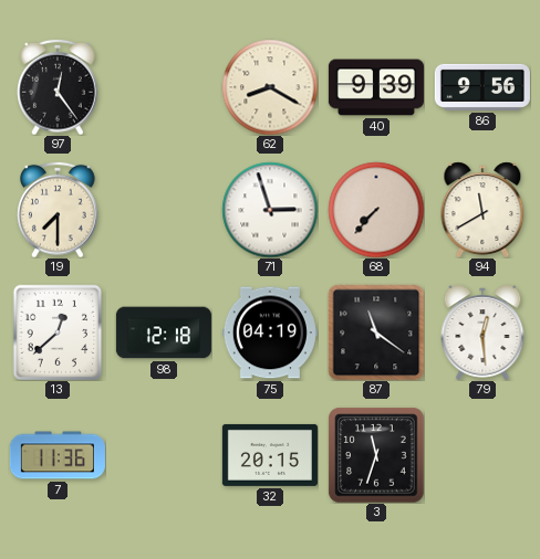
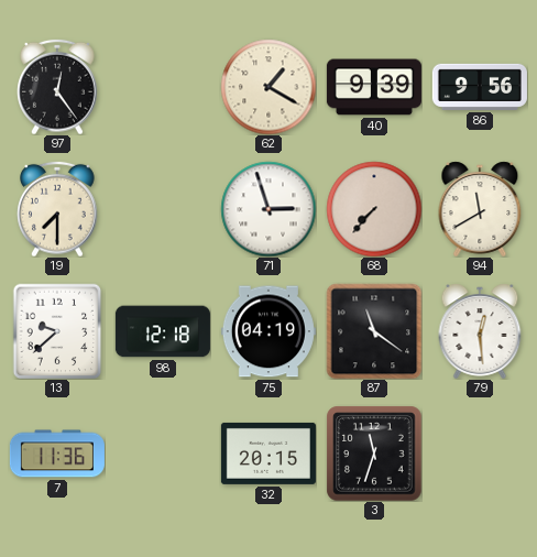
62: 8:20 -> 1:20 (268, 87)
13: 12:38 -> 9:38 (57, 331)
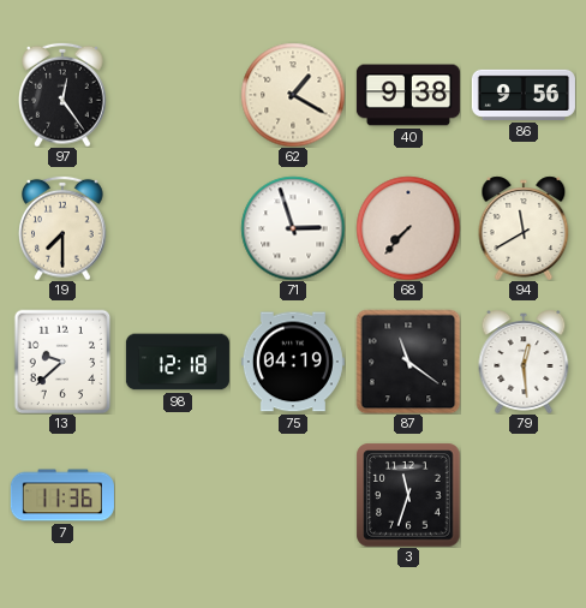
40: 9:39 -> 9:38 (408, 95)
32: 20:15 -> none (268, 454)
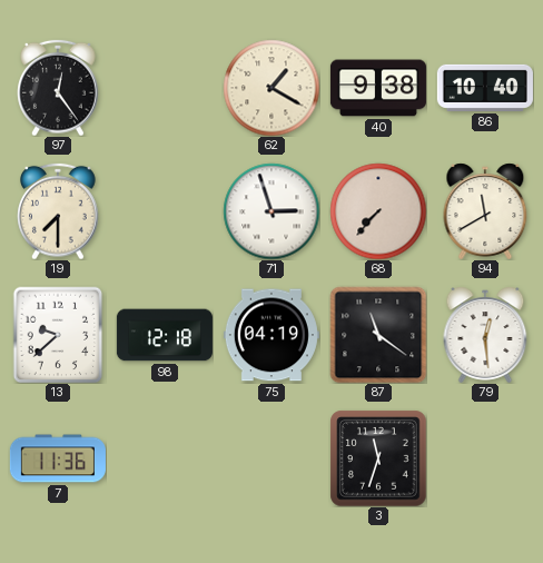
86: 9:56 -> 10:40 (485, 88)
